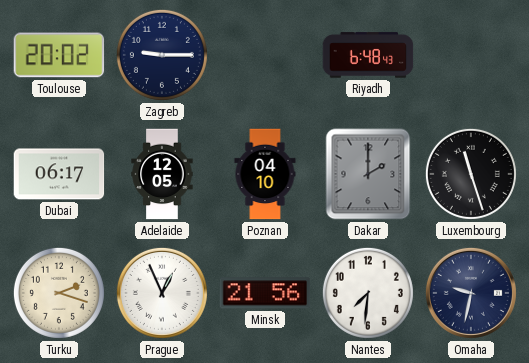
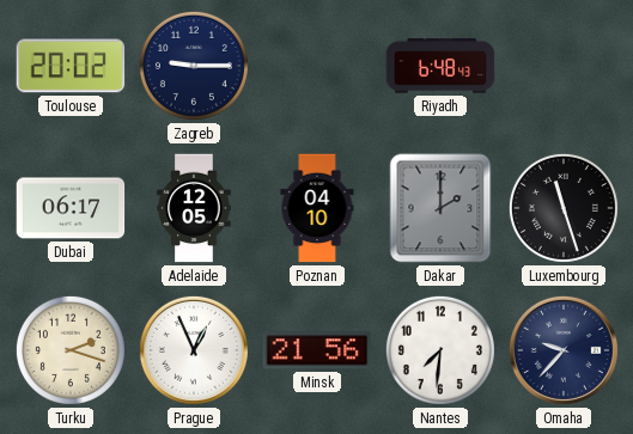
Omaha: 9:32 -> 9:37 (564, 350)
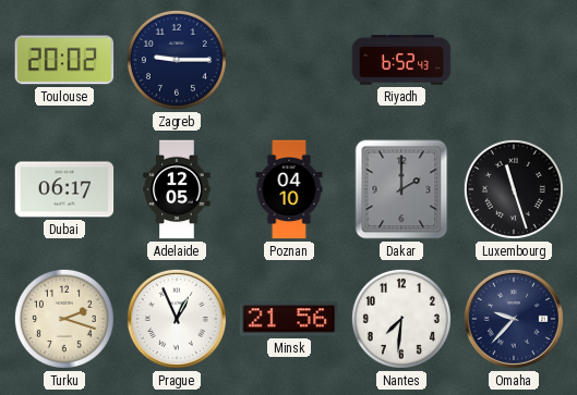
Riyadh: 6:48 -> 6:52 (401, 60)
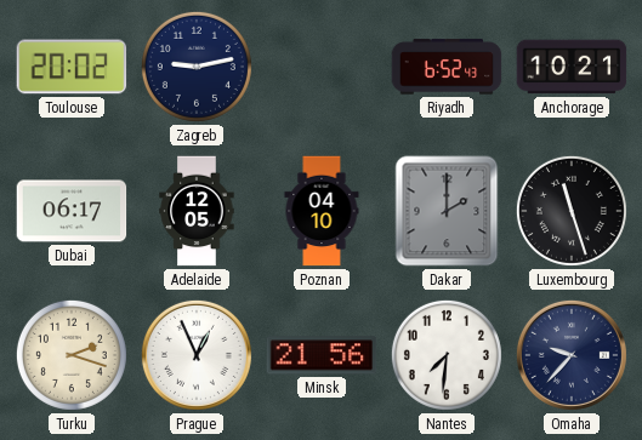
Zagreb: 9:15 -> 9:13 (197, 67)
Anchorage: none -> 10:21 (572, 67)
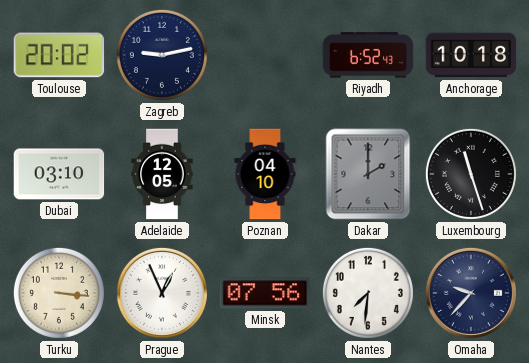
Anchorage: 10:21 -> 10:18 (471, 55)
Dubai: 06:17 -> 03:10 (59, 174)
Turku: 2:18 -> 3:16 (59, 293)
Minsk: 21:56 -> 07:56 (265, 293)
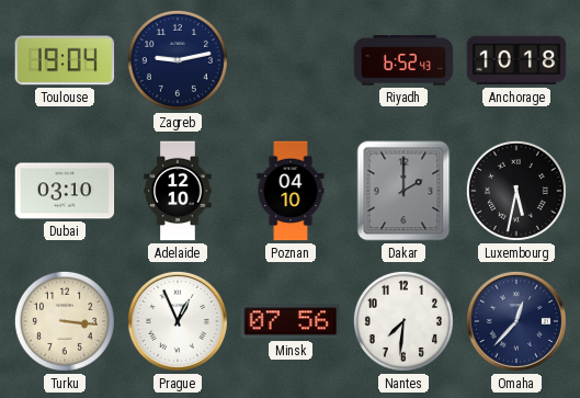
Toulouse: 20:02 -> 19:04 (65, 60)
Adelaide: 12:05 -> 12:10 (178, 191)
Luxembourg: 11:27 -> 5:32 (516, 191)
Omaha: 9:37 -> 12:37 (516, 321)
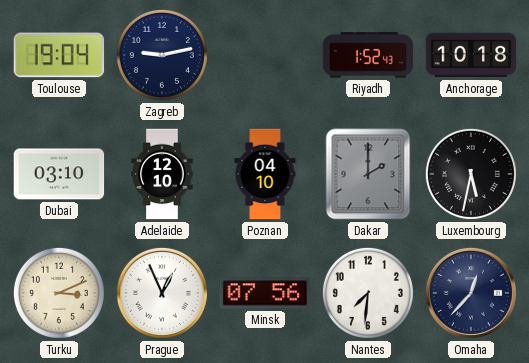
Riyadh: 6:52 -> 1:52 (368, 55)
Turku: 3:16 -> 3:11 (59, 293)
